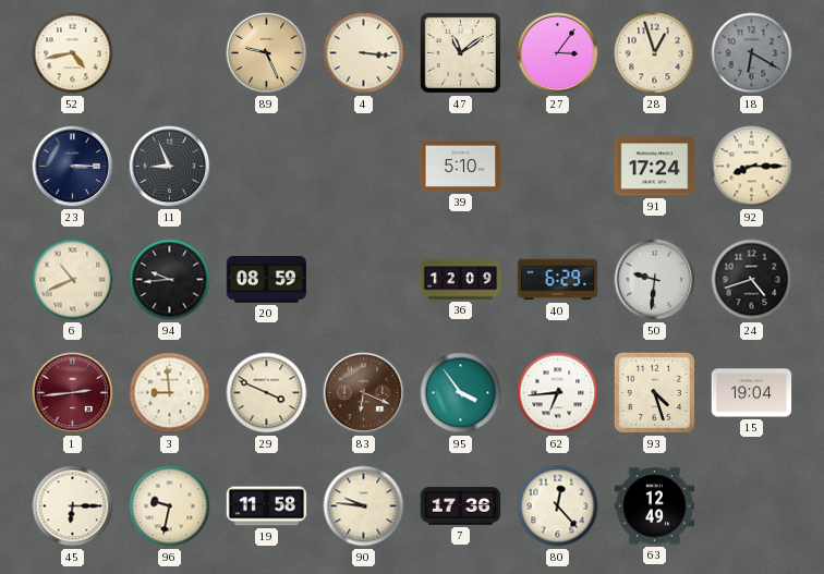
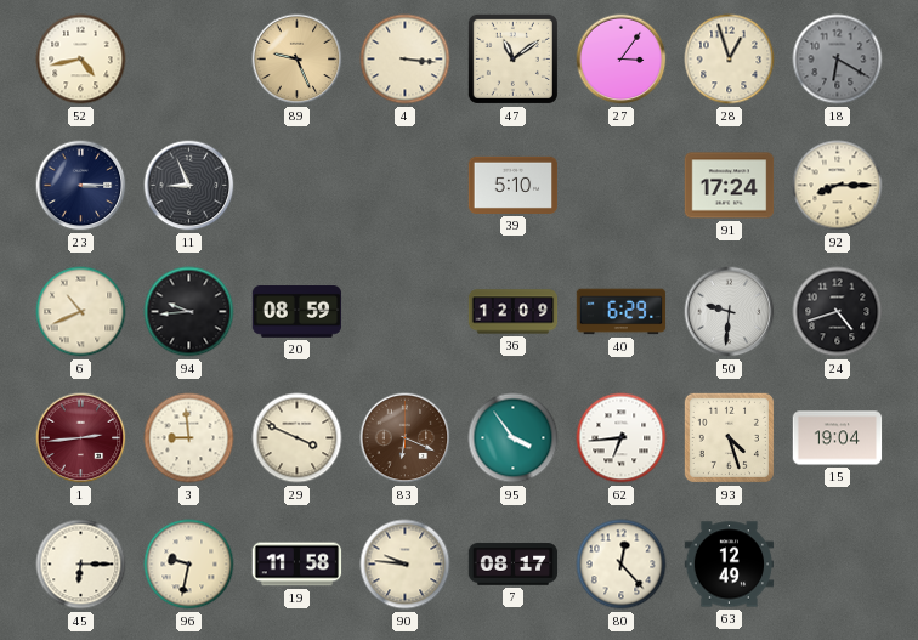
7: 17:36 -> 08:17 (514, 565)
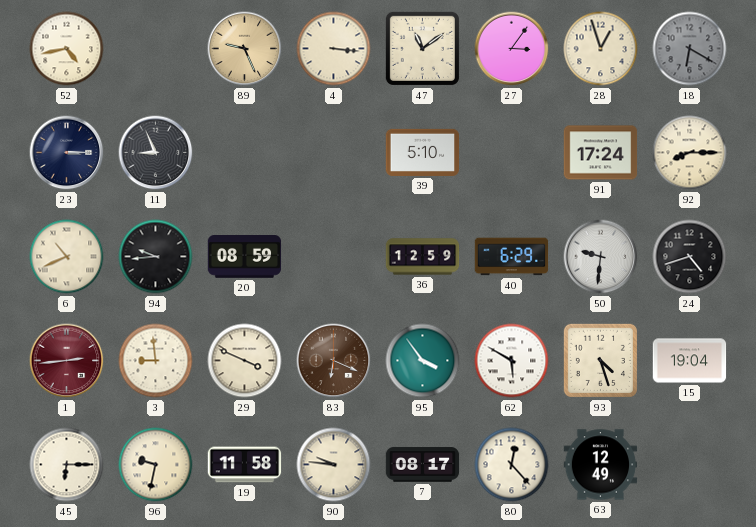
36: 12:09 -> 12:59 (423, 257)
62: 6:44 -> 5:50 (512, 361)
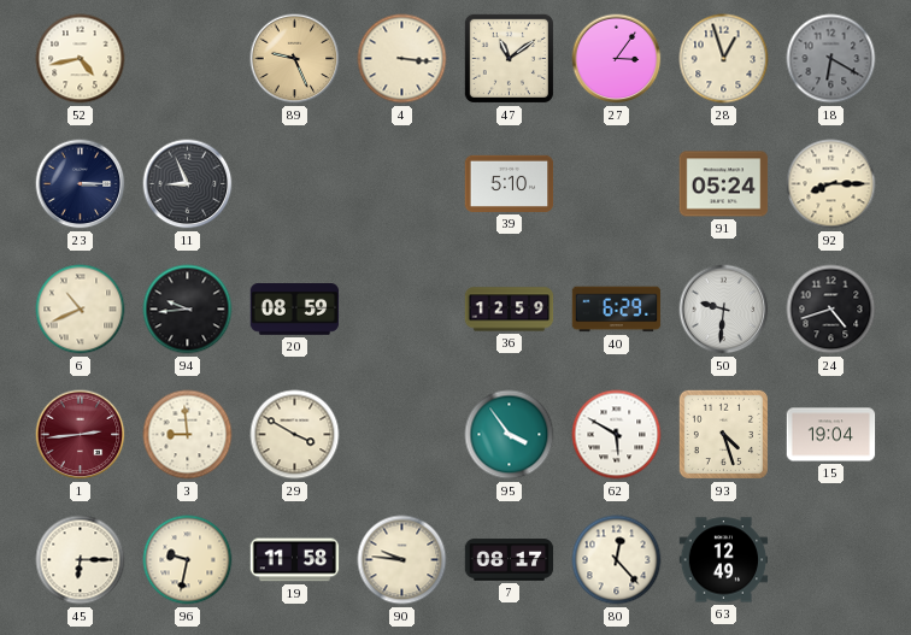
91: 17:24 -> 05:24 (724, 184)
29: 3:49 -> 3:50 (295, 435)
83: 6:19 -> none (334, 361)
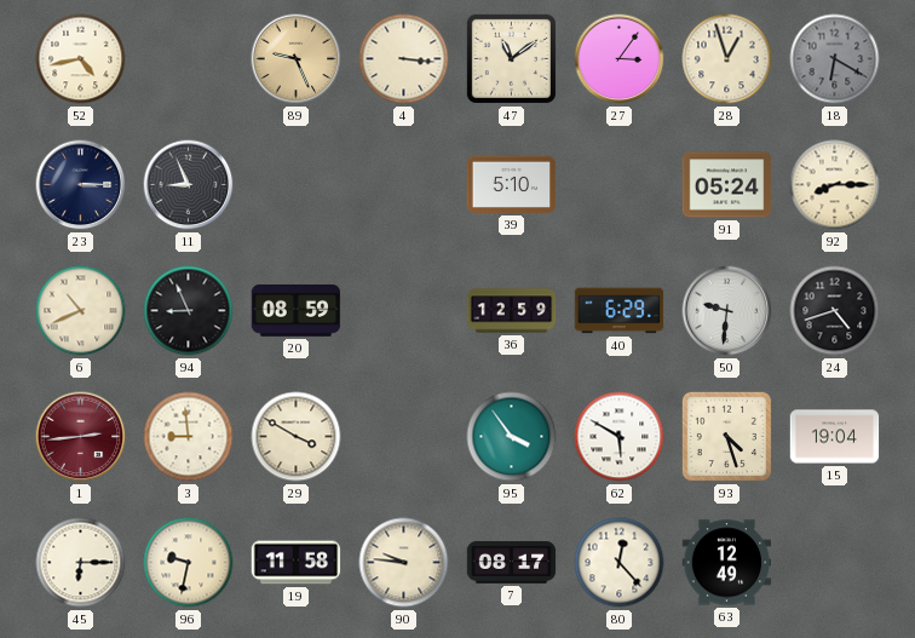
94: 9:44 -> 8:56 (189, 311)
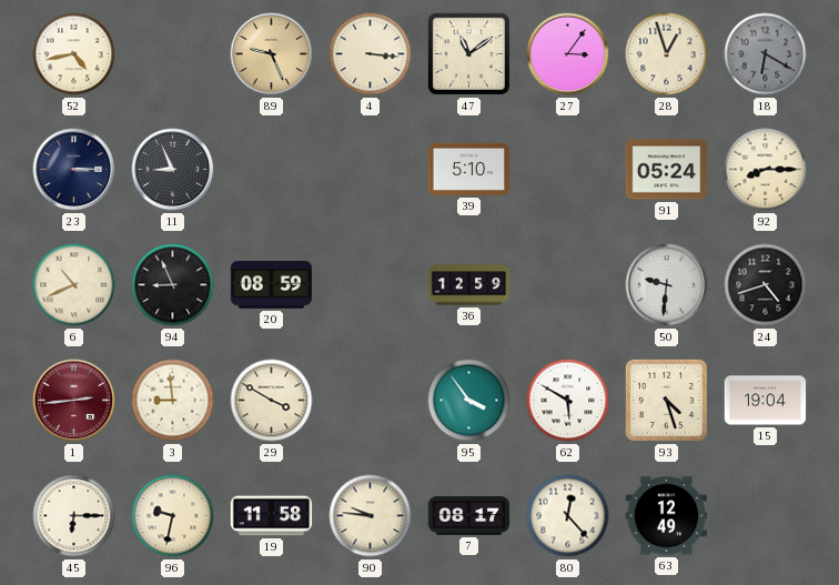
40: 6:29 -> none (620, 311)
